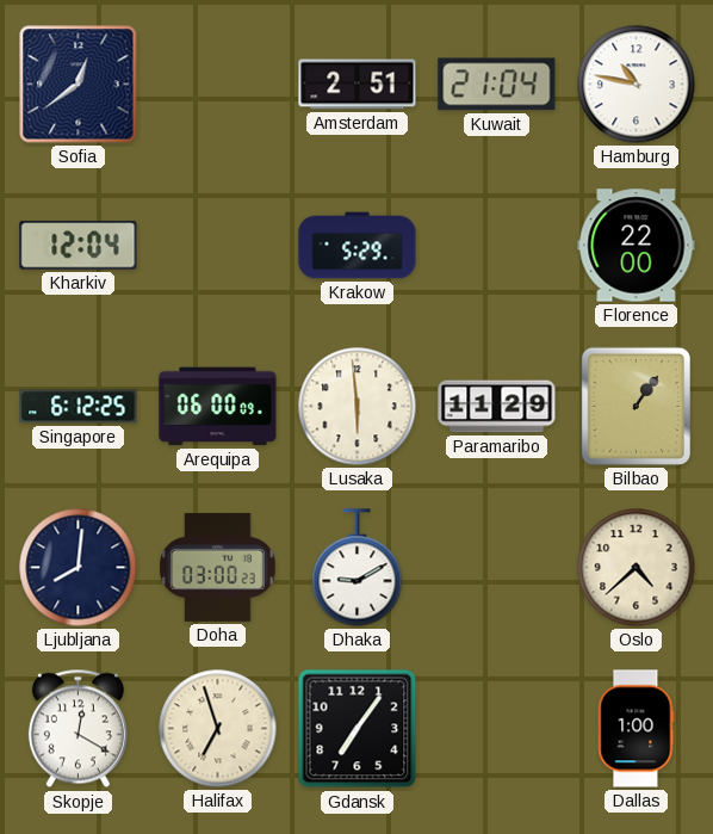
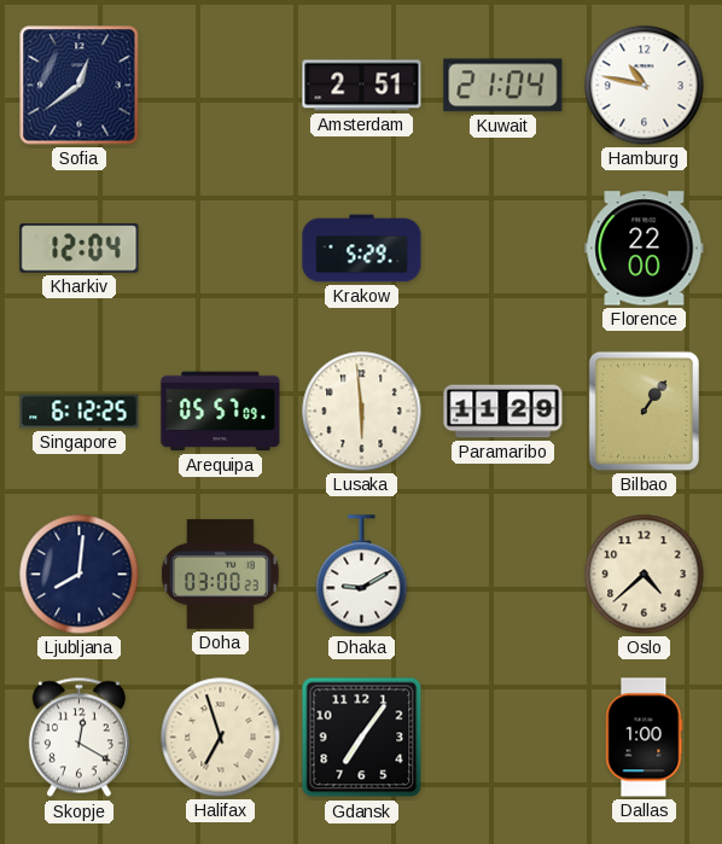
Arequipa: 06:00 -> 05:57 (221, 412)
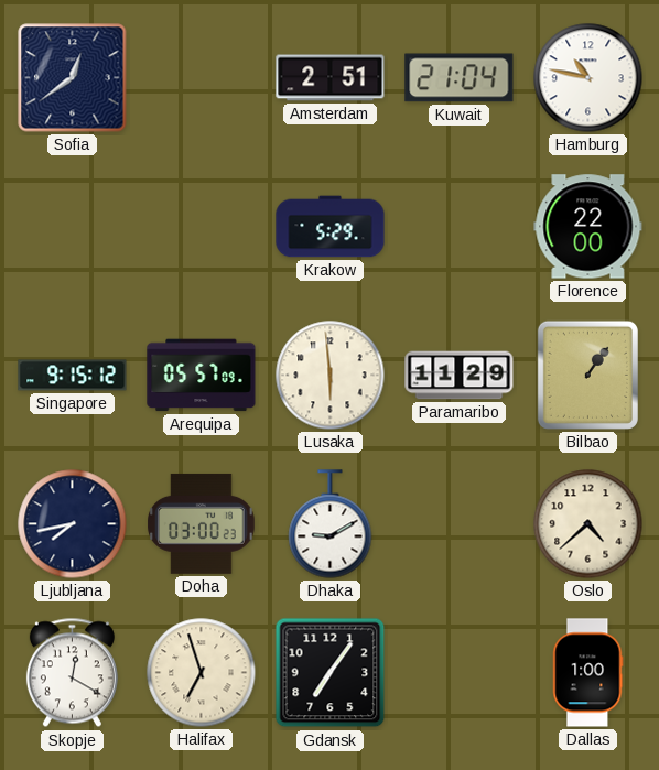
Kharkiv: 12:04 -> none (80, 249)
Singapore: 6:12 -> 9:15 (73, 376)
Ljubljana: 8:01 -> 7:43 (73, 524)
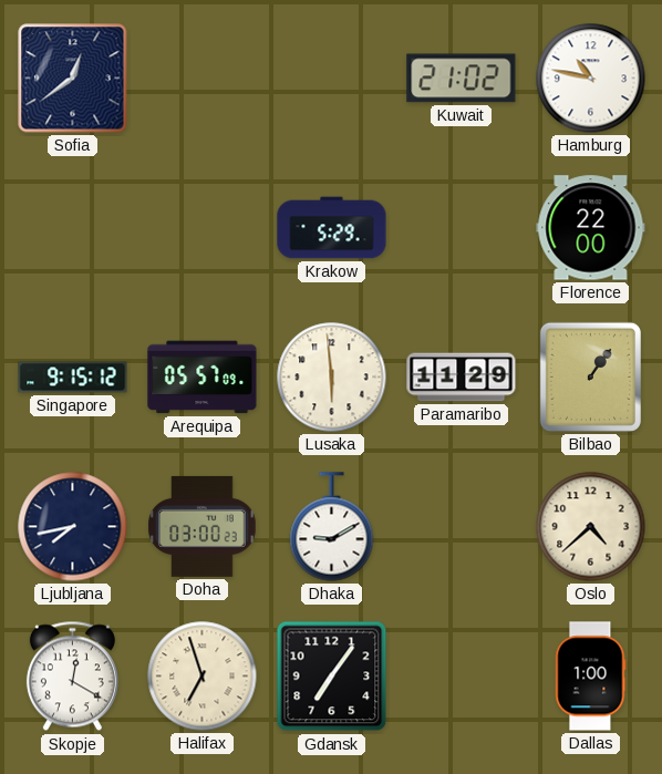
Amsterdam: 2:51 -> none (331, 78)
Kuwait: 21:04 -> 21:02 (462, 79)
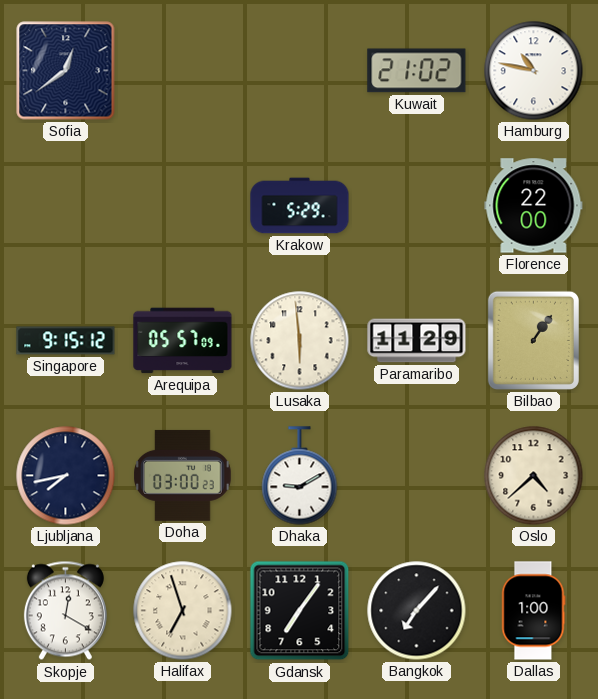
Bangkok: none -> 7:07 (417, 611)
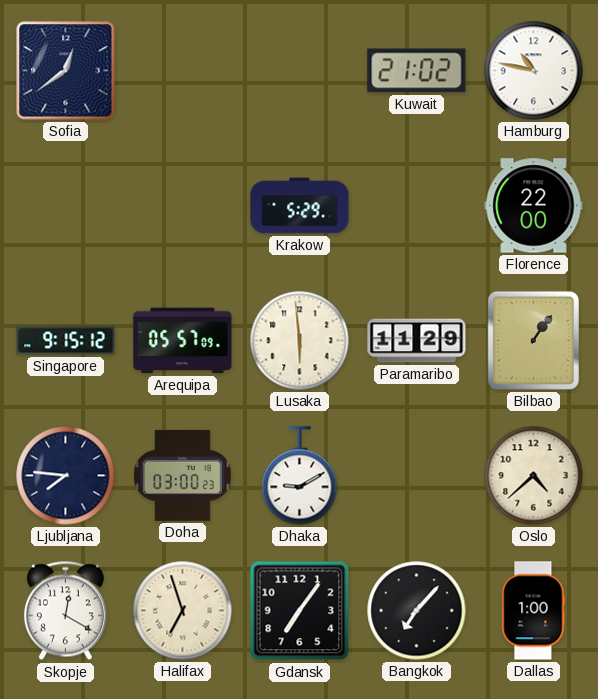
Ljubljana: 7:43 -> 7:46 (66, 476)
